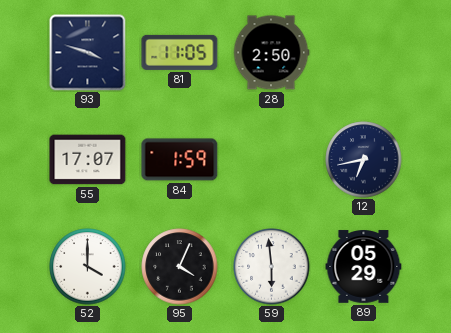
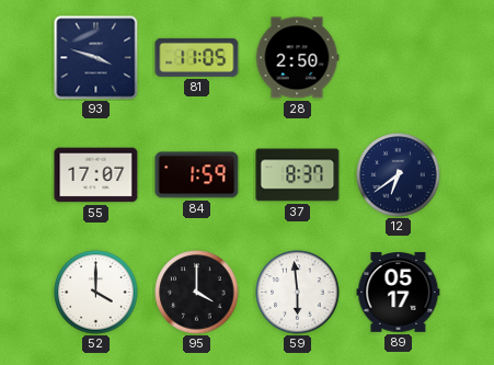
37: none -> 8:37 (298, 175)
12: 6:43 -> 6:39 (399, 175)
95: 4:04 -> 4:00 (197, 293)
89: 05:29 -> 05:17 (399, 293)
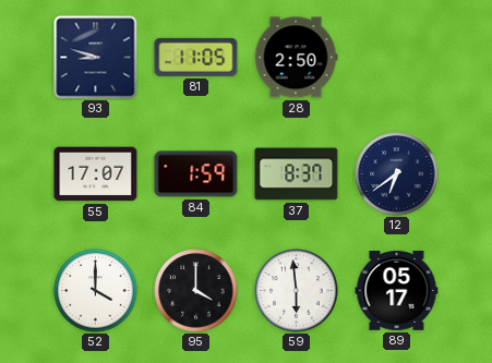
93: 3:48 -> 8:48 (96, 58)
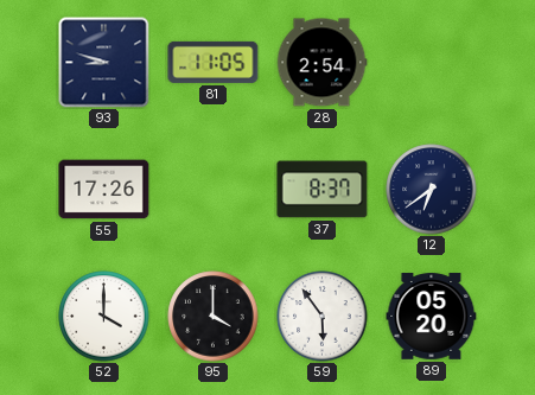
28: 2:50 -> 2:54 (321, 63)
55: 17:07 -> 17:26 (104, 190)
84: 1:59 -> none (196, 174)
59: 5:59 -> 5:54 (323, 317)
89: 05:17 -> 05:20 (432, 317)
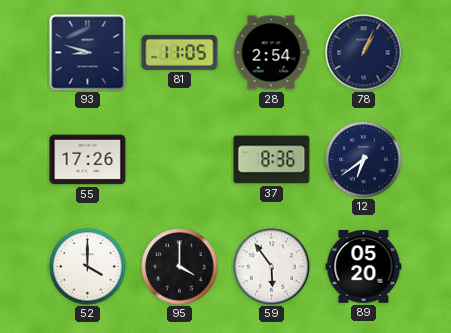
78: none -> 1:04 (364, 53)
37: 8:37 -> 8:36 (272, 160)
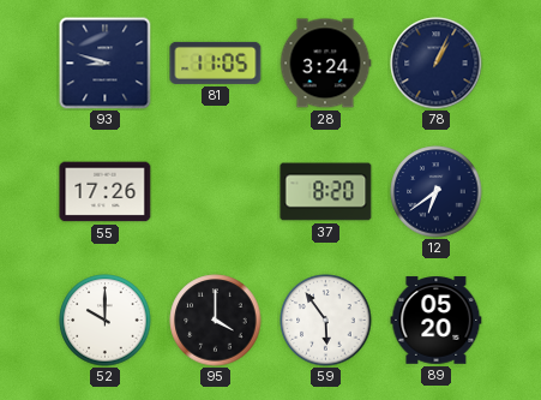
28: 2:54 -> 3:24 (325, 64)
37: 8:36 -> 8:20 (326, 192)
52: 4:00 -> 10:00 (106, 321)
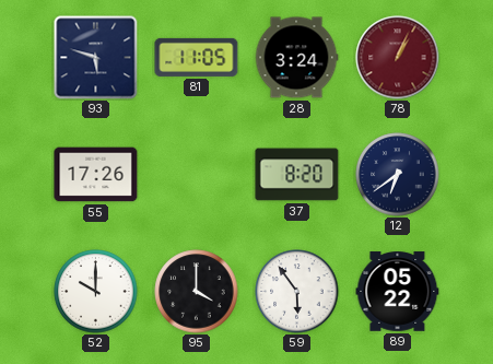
93: 8:48 -> 5:48 (96, 58)
78 dial: navy -> burgundy (398, 58)
89: 05:20 -> 05:22 (398, 292)
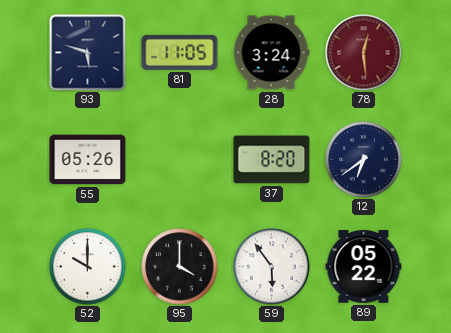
78: 1:04 -> 12:29 (364, 53)
55: 17:26 -> 05:26 (88, 160)
